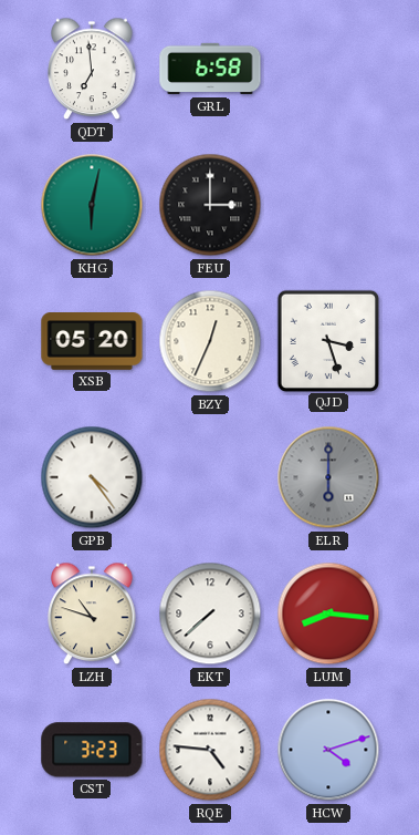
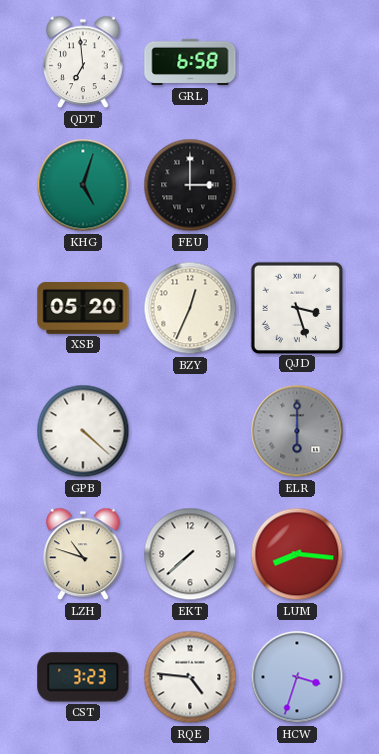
KHG: 6:02 -> 5:03 (83, 185)
GPB: 4:24 -> 4:22 (83, 431)
HCW: 4:12 -> 3:33 (297, 677)
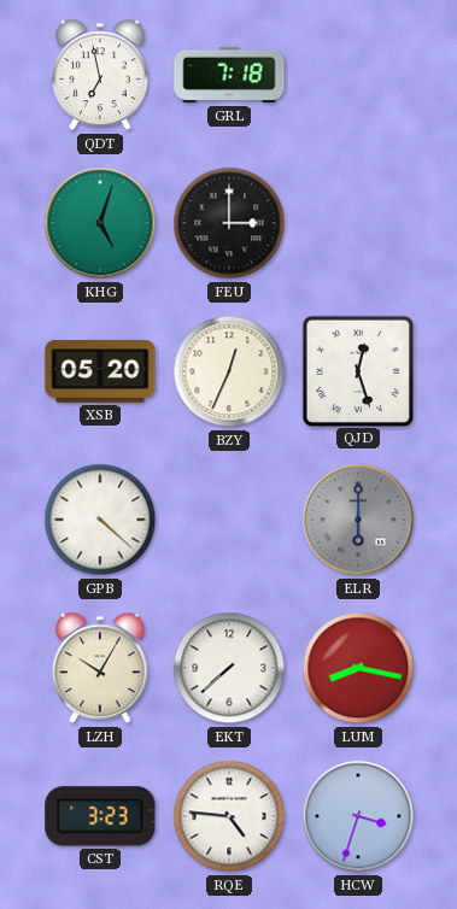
QDT: 6:59 -> 6:58 (100, 75)
GRL: 6:58 -> 7:18 (229, 75)
QJD: 3:27 -> 12:27 (357, 370)
LZH: 10:48 -> 10:05 (100, 668)
LUM: 8:16 -> 8:17 (358, 668)
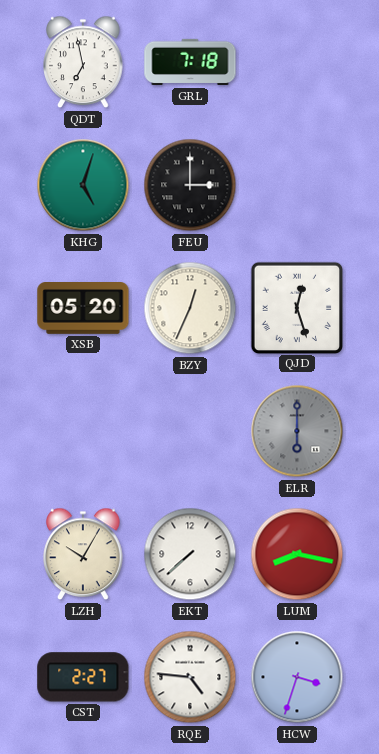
GPB: 4:22 -> none (100, 520)
CST: 3:23 -> 2:27 (83, 677)
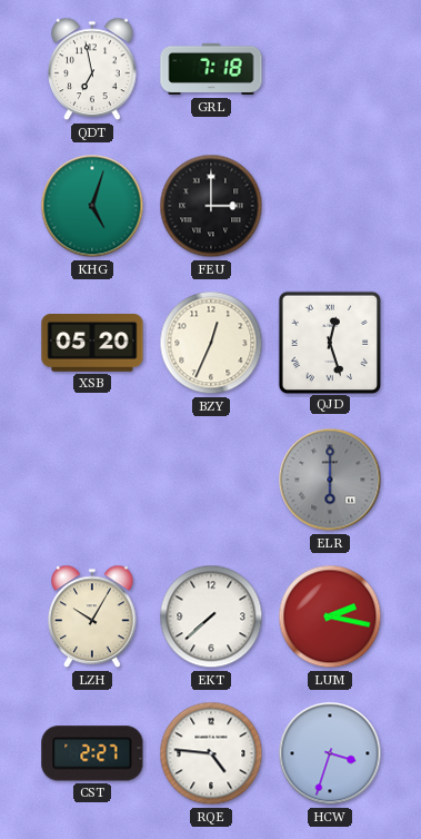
LUM: 8:17 -> 2:17 (330, 616)
